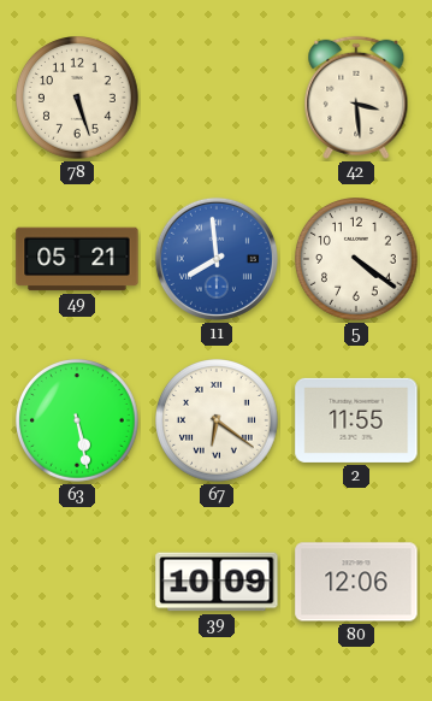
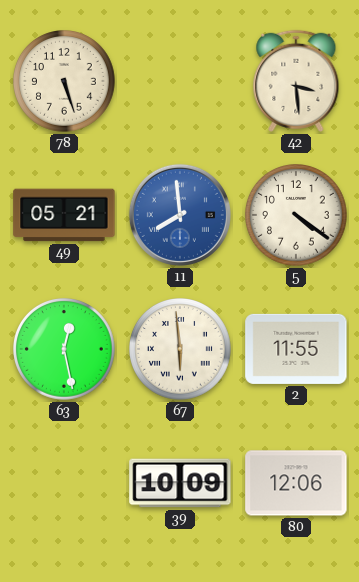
63: 5:28 -> 12:28 (65, 350)
67: 6:21 -> 5:59 (181, 350)
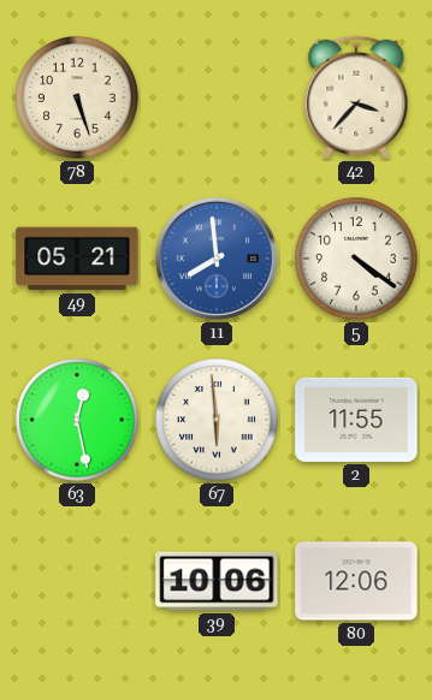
42: 3:29 -> 3:37 (356, 97)
39: 10:09 -> 10:06 (217, 581)
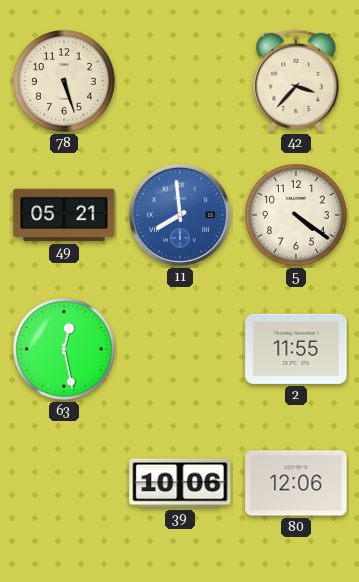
67: 5:59 -> none (218, 421)
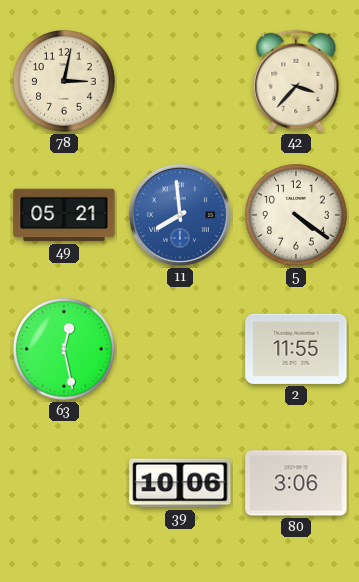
78: 5:27 -> 3:02 (65, 82)
80: 12:06 -> 3:06 (296, 483)
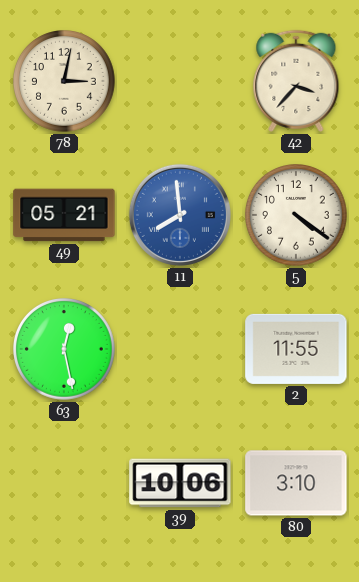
80: 3:06 -> 3:10 (296, 483)
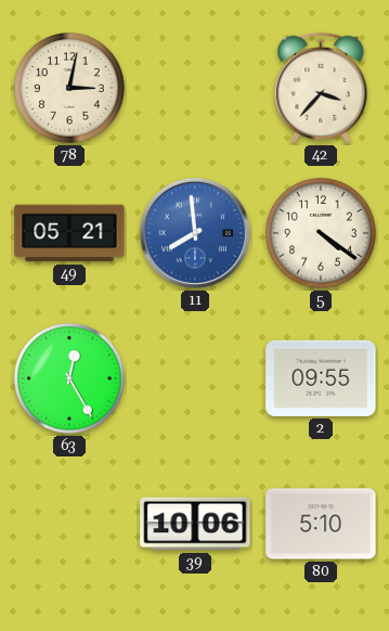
63: 12:28 -> 12:25 (70, 379)
2: 11:55 -> 09:55 (321, 378)
80: 3:10 -> 5:10 (321, 524)
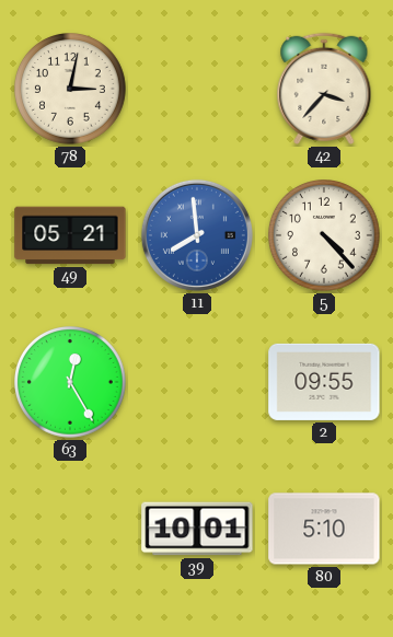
5: 4:21 -> 4:23 (325, 236)
39: 10:06 -> 10:01 (197, 529)
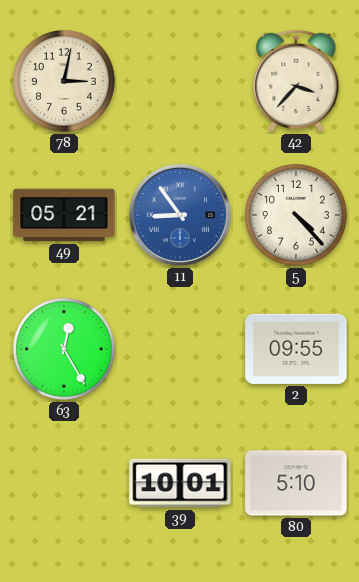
11: 7:59 -> 8:54 (180, 215)
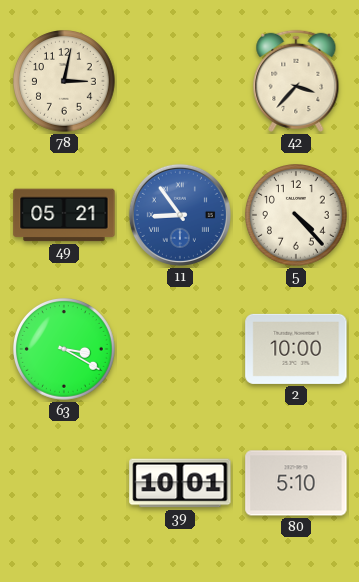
63: 12:25 -> 3:20 (65, 350)
2: 09:55 -> 10:00 (296, 349)
